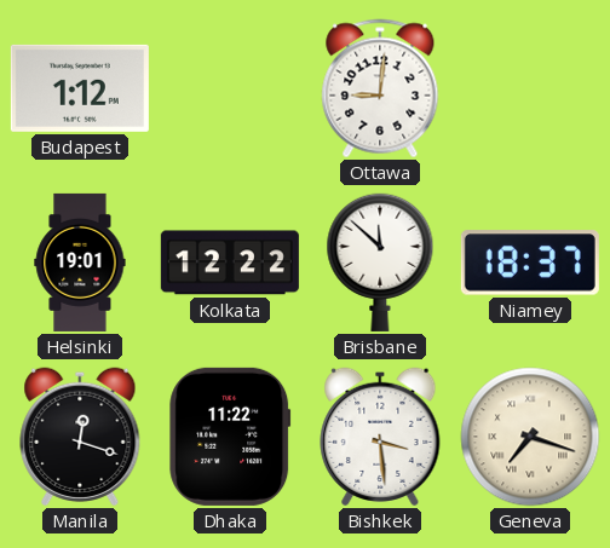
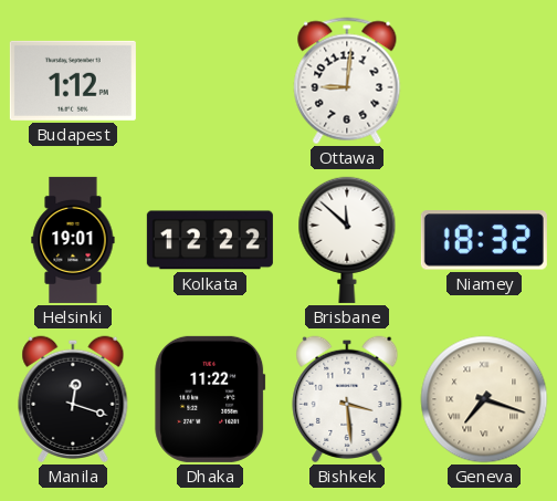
Niamey: 18:37 -> 18:32 (484, 240)
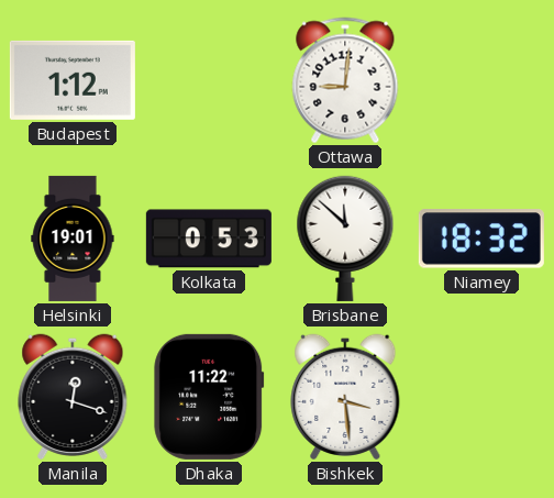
Kolkata: 12:22 -> 0:53 (209, 239)
Geneva: 7:18 -> none (484, 399)
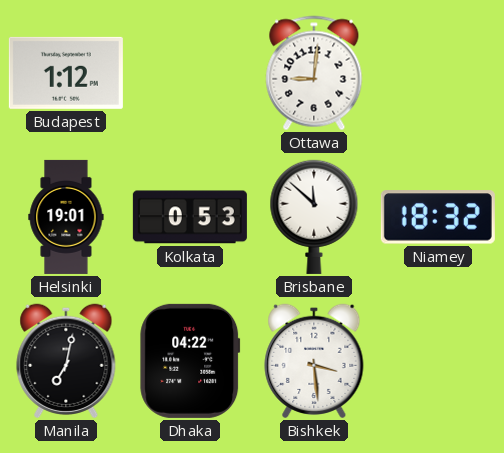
Manila: 12:18 -> 7:02 (66, 361)
Dhaka: 11:22 -> 04:22 (190, 361)
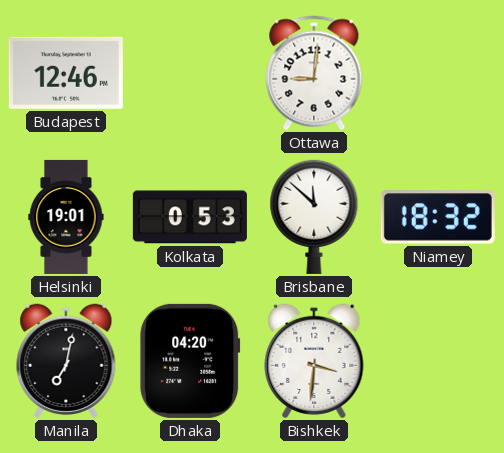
Budapest: 1:12 -> 12:46 (66, 73)
Dhaka: 04:22 -> 04:20 (190, 361)
Bishkek: 3:29 -> 3:31 (314, 361)
